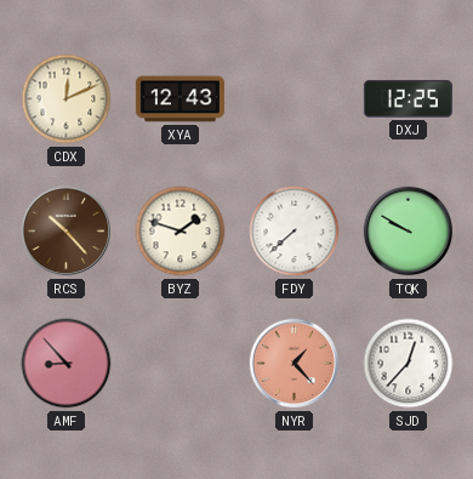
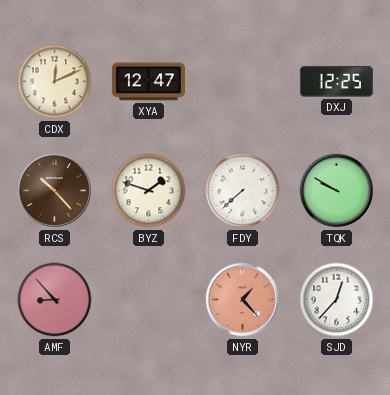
XYA: 12:43 -> 12:47 (148, 82)
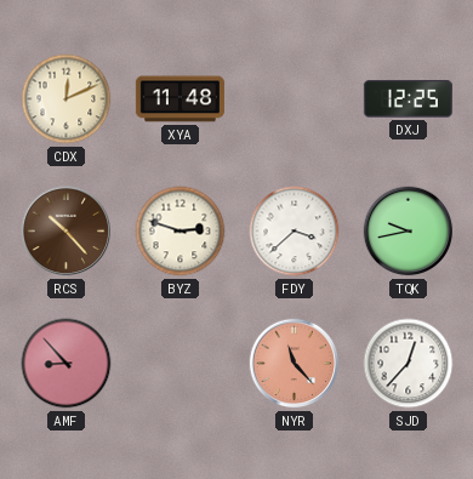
XYA: 12:47 -> 11:48 (179, 99)
BYZ: 1:48 -> 2:48 (181, 232)
FDY: 7:38 -> 3:38 (295, 232)
TQK: 9:50 -> 9:43 (409, 232)
NYR: 1:23 -> 11:23 (295, 364)
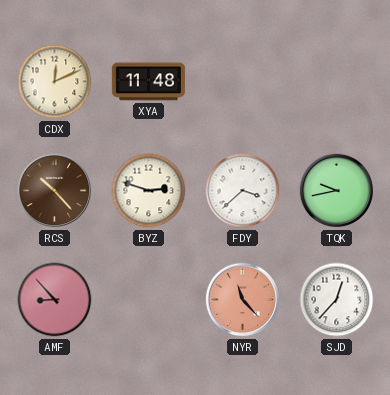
DXJ: 12:25 -> none (408, 99)
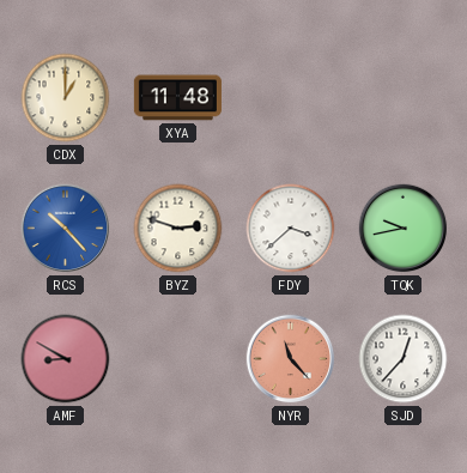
CDX: 12:11 -> 1:00 (66, 98)
RCS dial: brown -> blue (66, 229)
AMF: 8:53 -> 8:50 (66, 359)
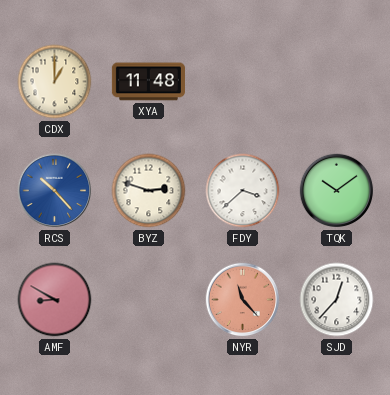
TQK: 9:43 -> 10:09 (337, 191)
